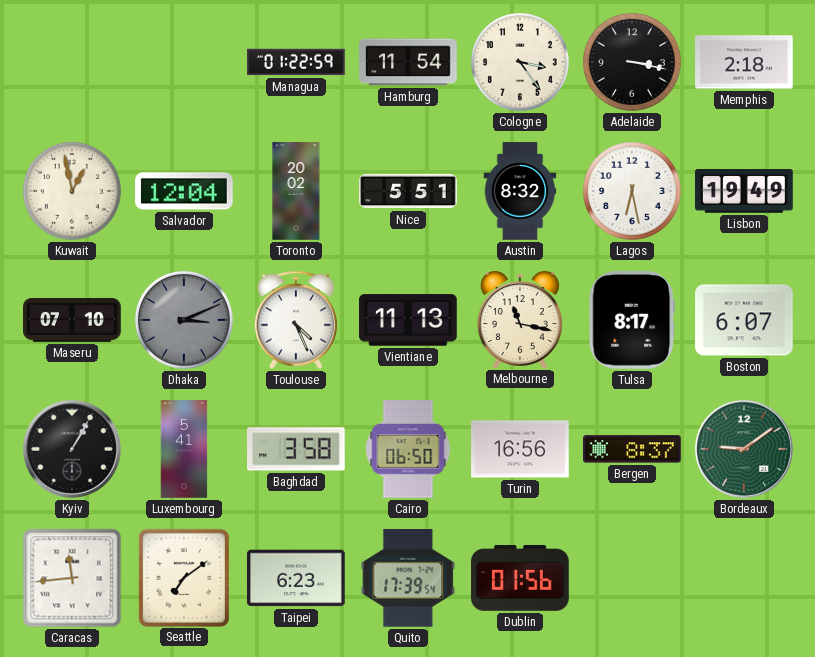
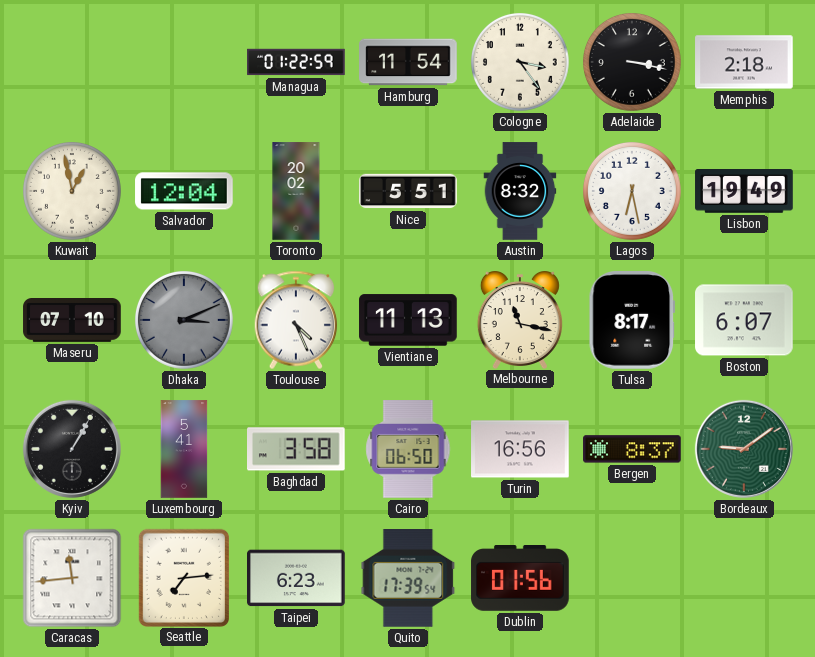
Seattle: 7:09 -> 7:14 (183, 577)
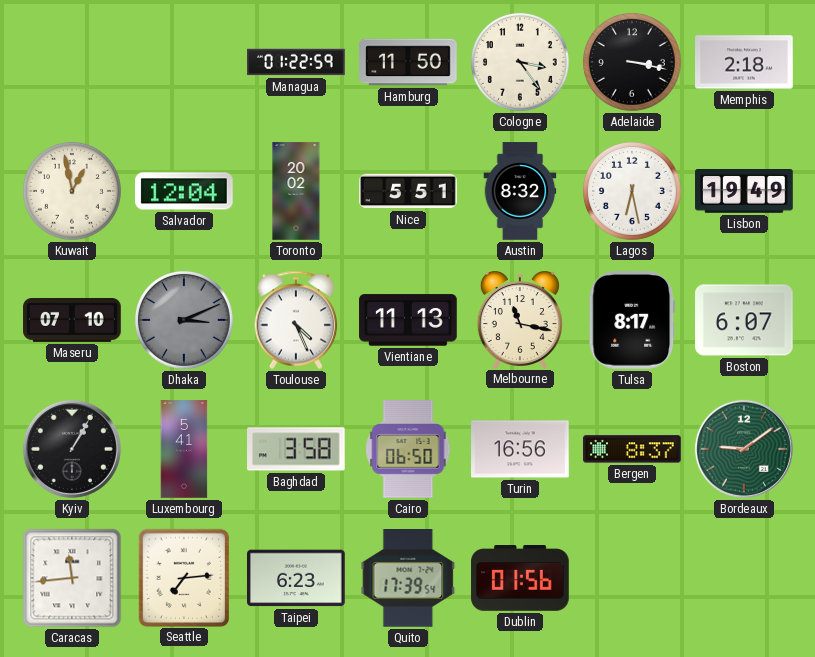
Hamburg: 11:54 -> 11:50 (408, 62)
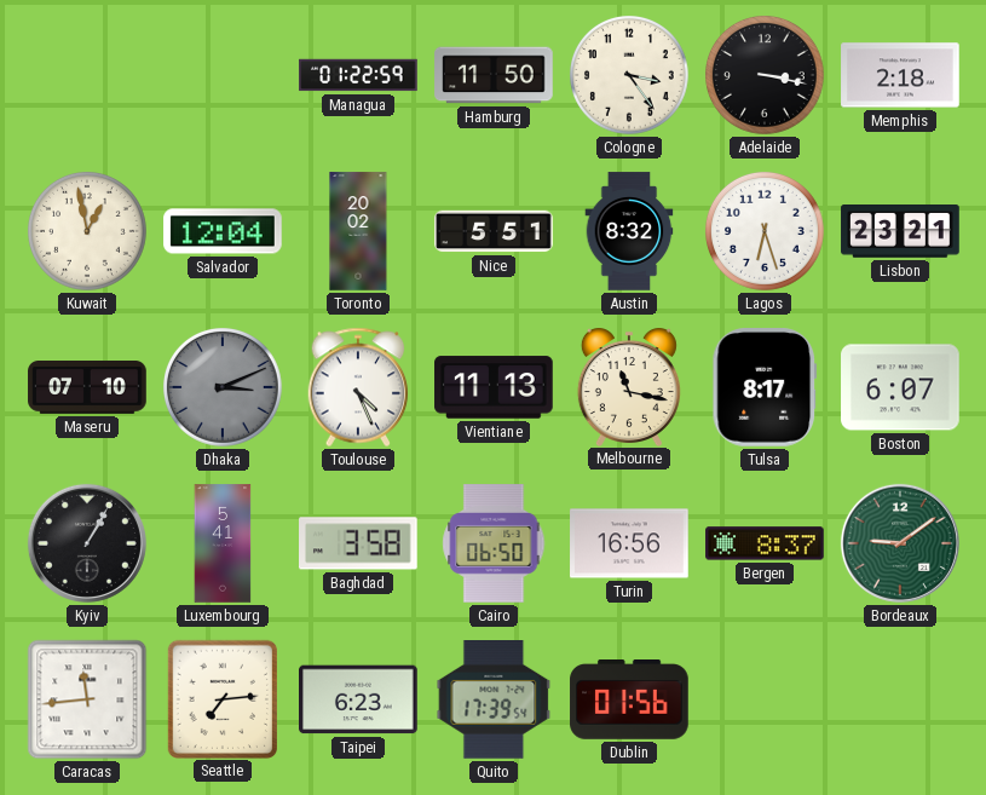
Lagos: 6:28 -> 6:27 (766, 232)
Lisbon: 19:49 -> 23:21 (900, 232)
